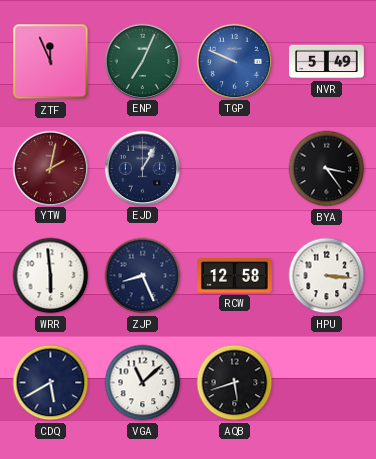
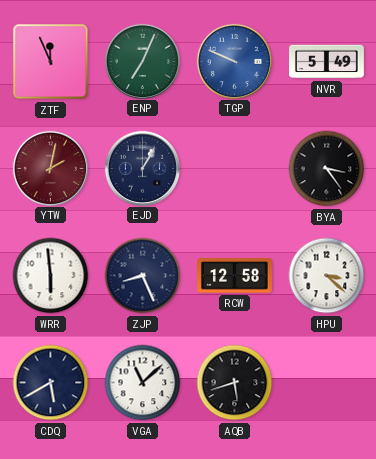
HPU: 3:16 -> 3:22 (327, 276)
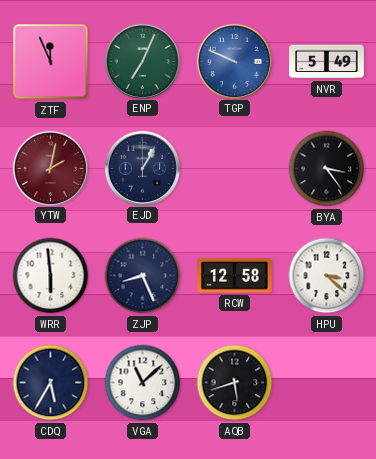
CDQ: 5:40 -> 5:35 (51, 383)
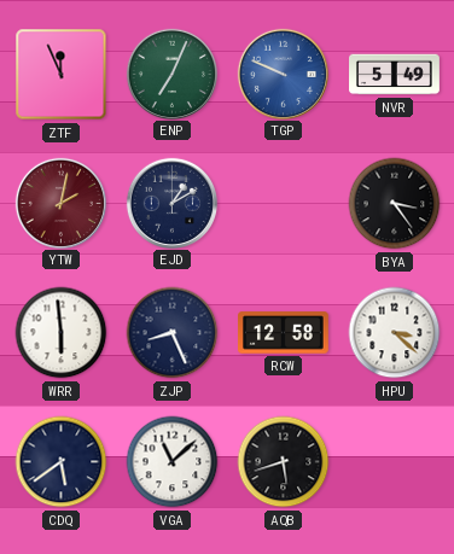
EJD: 1:05 -> 1:10 (171, 203)
CDQ: 5:35 -> 5:39 (62, 462)
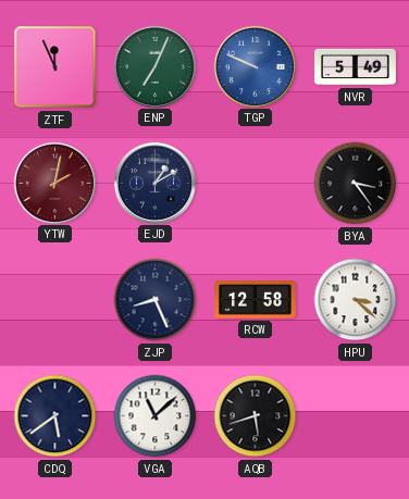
WRR: 5:59 -> none (62, 333)
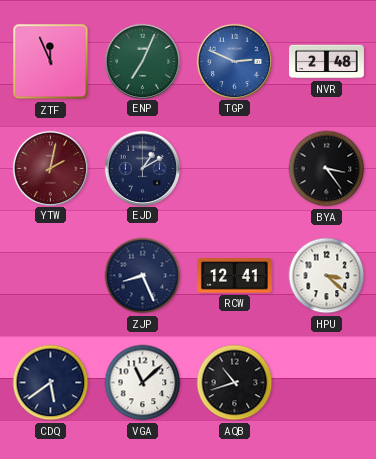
TGP: 9:49 -> 2:49 (234, 61)
NVR: 5:49 -> 2:48 (327, 62)
RCW: 12:58 -> 12:41 (235, 276)
AQB: 5:42 -> 10:42 (235, 383)
